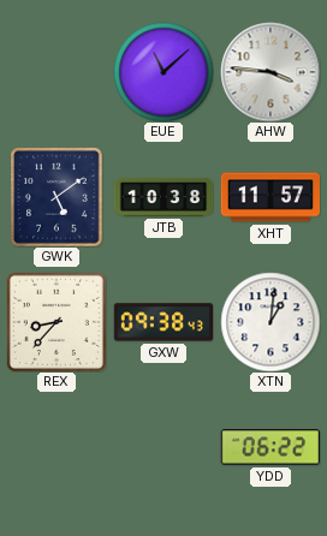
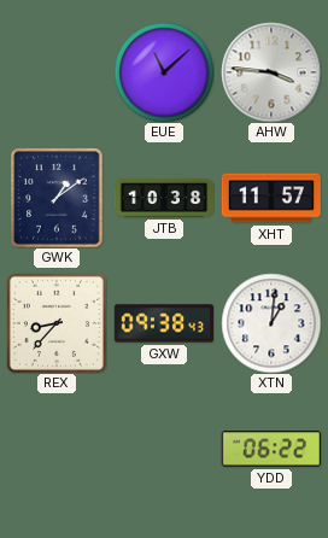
GWK: 5:09 -> 1:09 (57, 198)
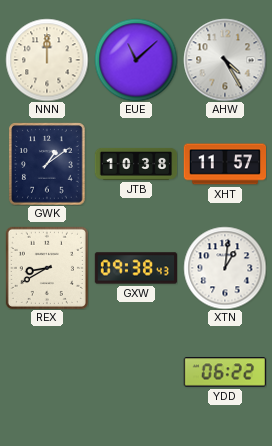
NNN: none -> 12:00 (47, 60)
AHW: 3:46 -> 4:25 (225, 60)
REX: 8:37 -> 8:40 (47, 268)
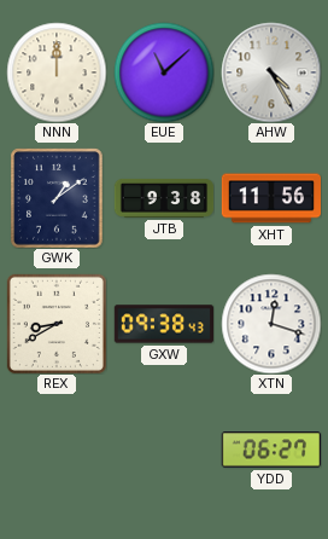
JTB: 10:38 -> 9:38 (164, 198)
XHT: 11:57 -> 11:56 (271, 198)
XTN: 1:01 -> 12:18 (271, 324)
YDD: 06:22 -> 06:27 (270, 450)
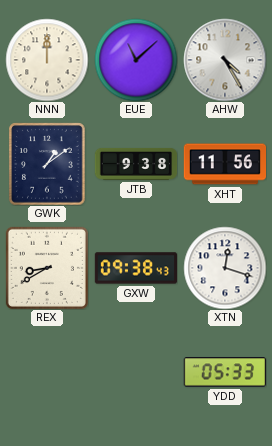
YDD: 06:27 -> 05:33 (224, 372)
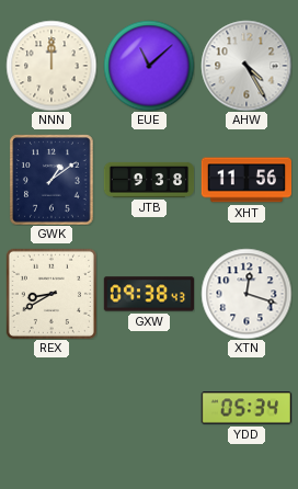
YDD: 05:33 -> 05:34 (245, 408)
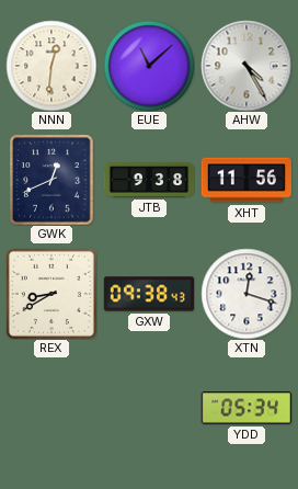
NNN: 12:00 -> 12:31 (51, 66)
GWK: 1:09 -> 12:41 (51, 180)
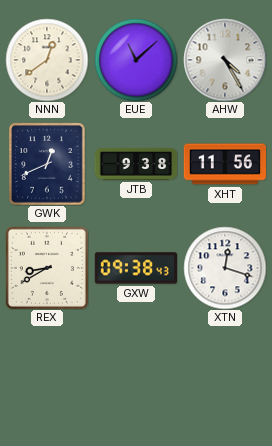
NNN: 12:31 -> 12:39 (47, 60)
YDD: 05:34 -> none (245, 408)
